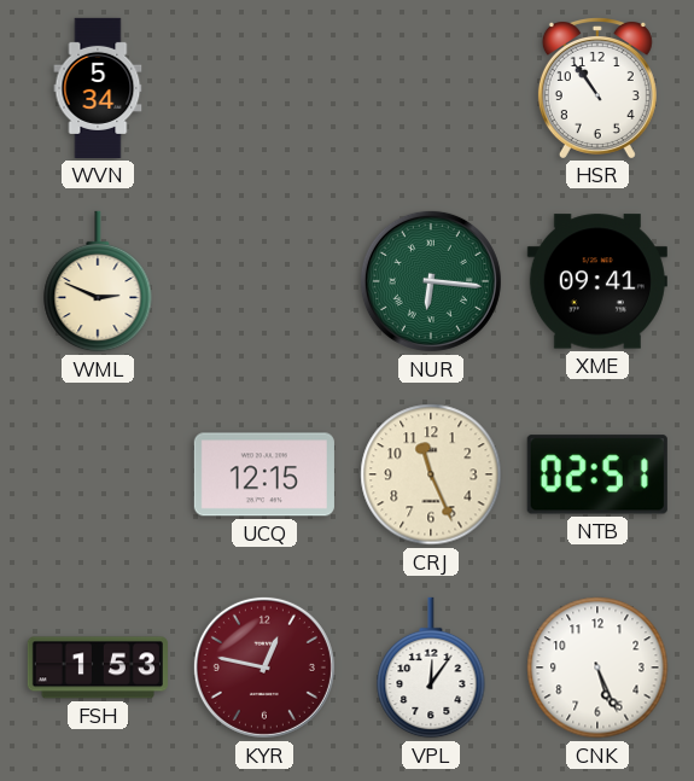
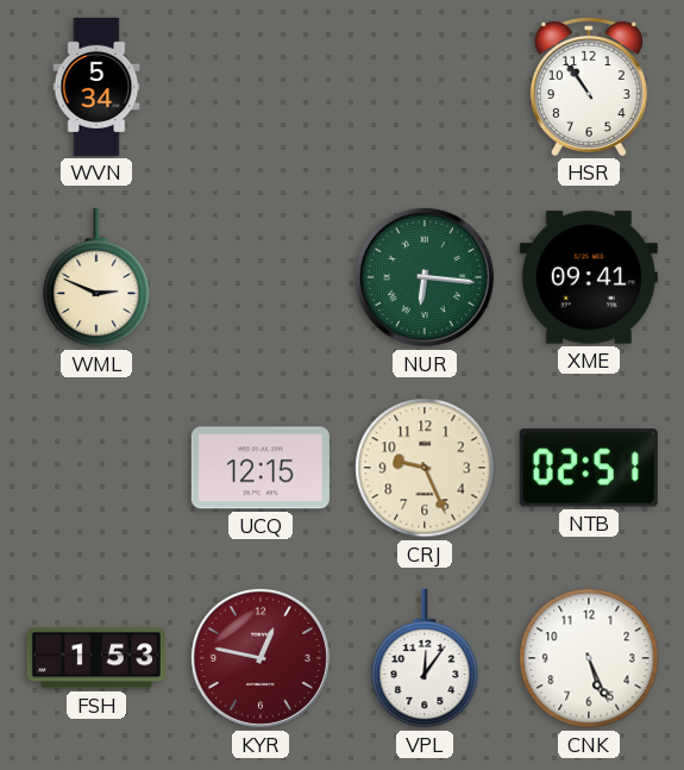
CRJ: 11:26 -> 9:26 (425, 468)
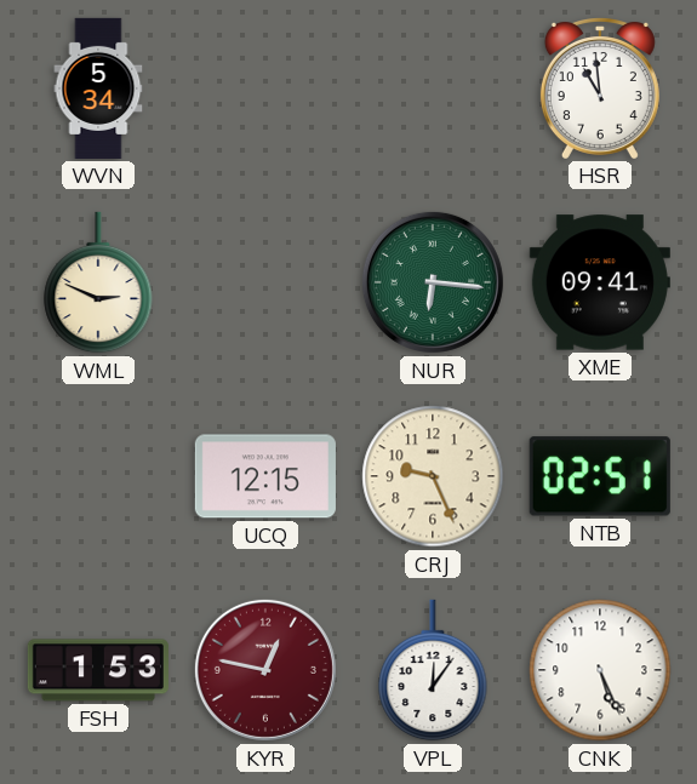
HSR: 10:54 -> 10:59 (600, 88)
